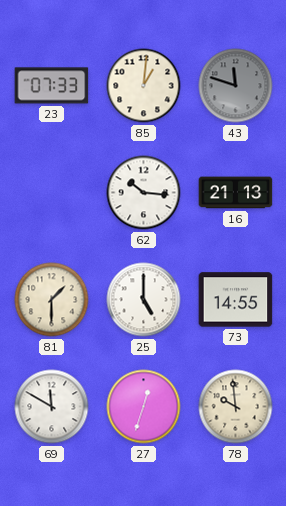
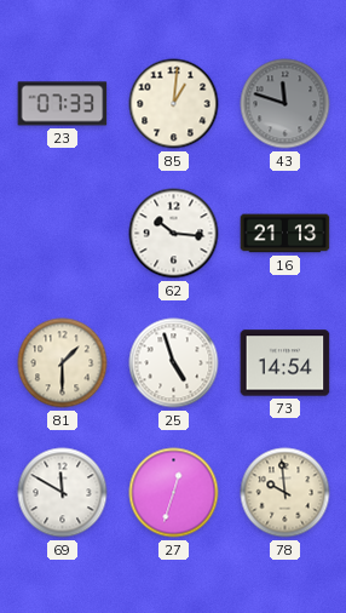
25: 5:00 -> 4:57 (174, 363)
73: 14:55 -> 14:54 (286, 363)
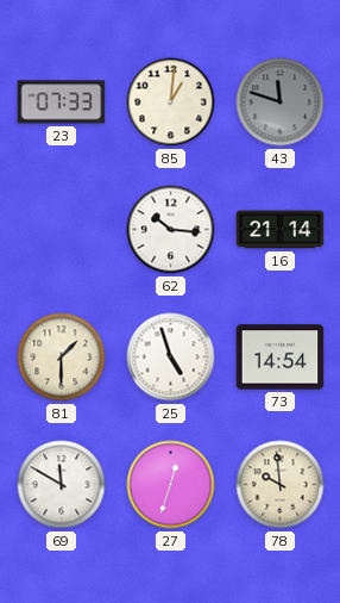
16: 21:13 -> 21:14 (281, 230)
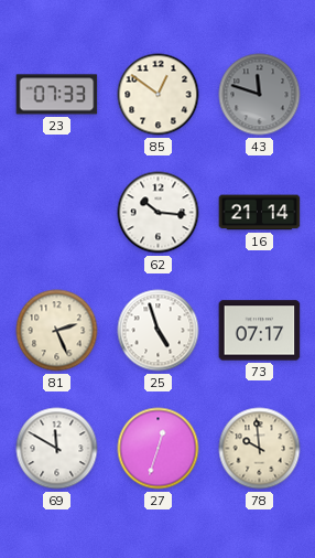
85: 1:01 -> 12:51 (159, 95)
81: 1:30 -> 2:26 (57, 331)
73: 14:54 -> 07:17 (260, 331)
